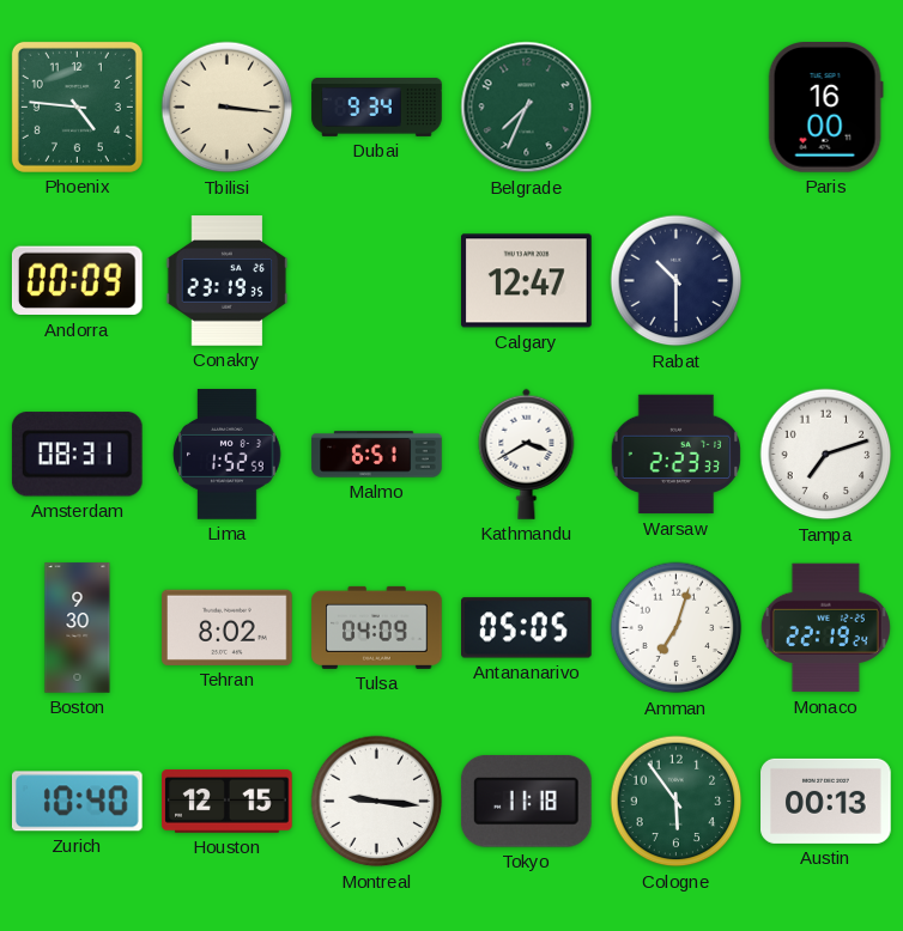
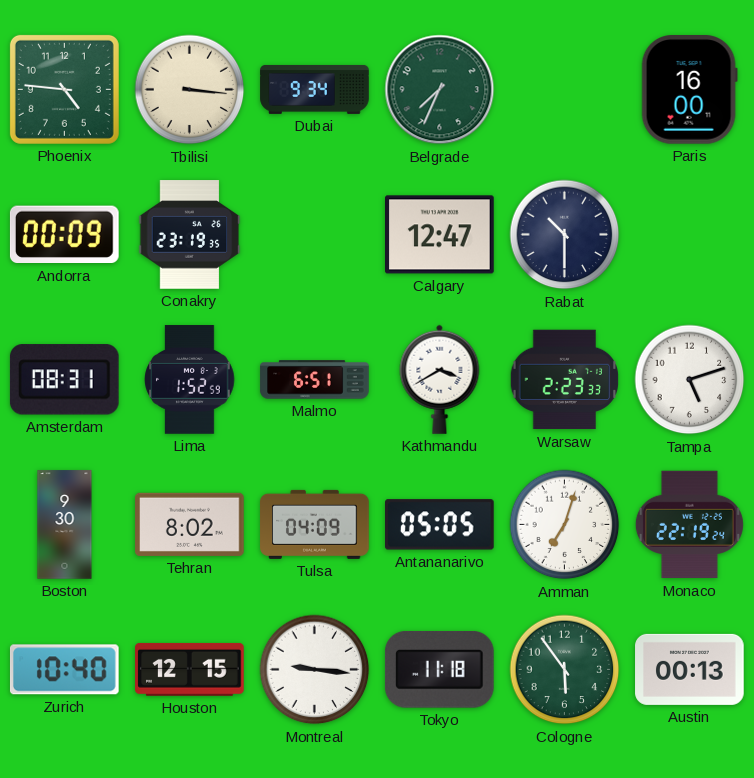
Tampa: 7:12 -> 5:12 (690, 380)
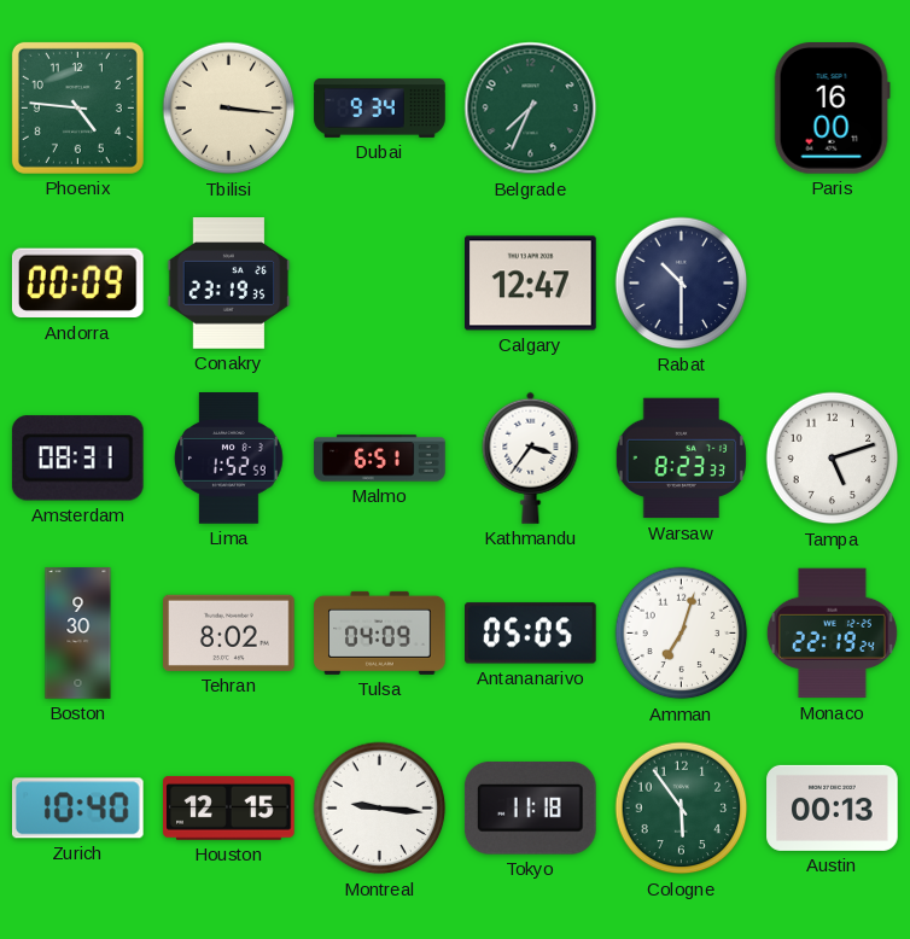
Kathmandu: 3:40 -> 3:36 (531, 457)
Warsaw: 2:23 -> 8:23 (681, 459)
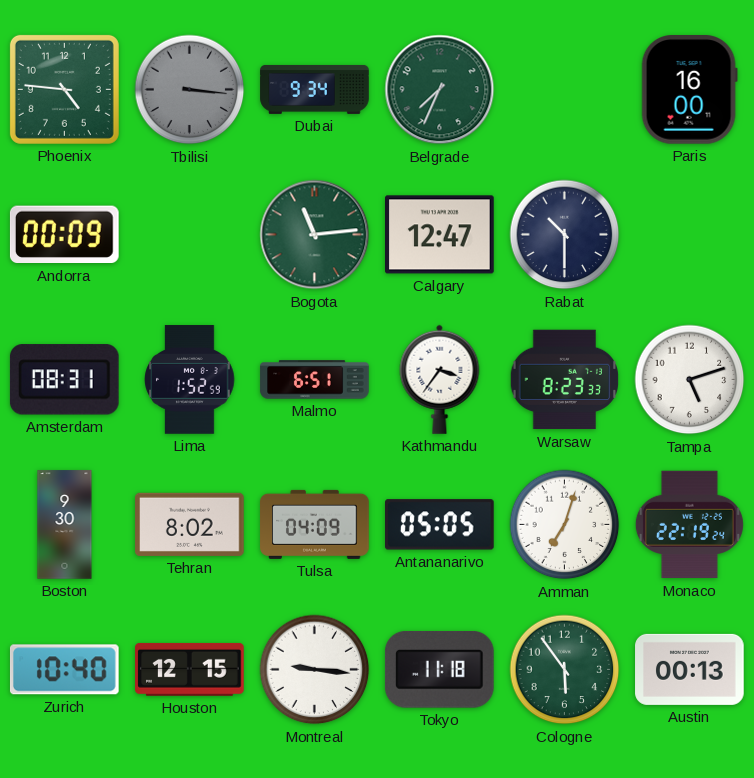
Tbilisi dial: cream -> grey (190, 90)
Conakry: 23:19 -> none (229, 284)
Bogota: none -> 11:14 (315, 235)
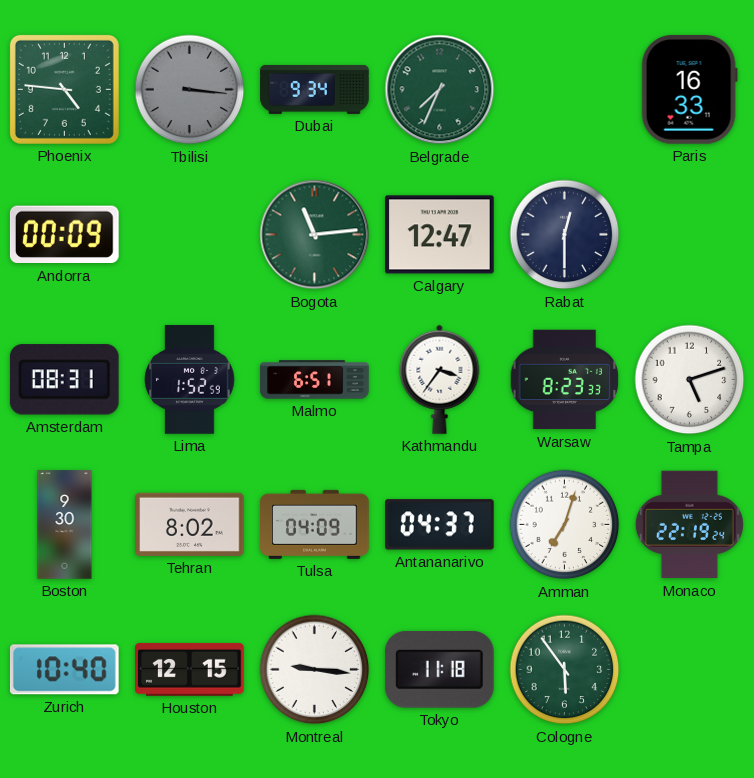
Paris: 16:00 -> 16:33 (689, 90)
Rabat: 10:30 -> 12:30 (565, 235)
Antananarivo: 05:05 -> 04:37 (440, 525)
Austin: 00:13 -> none (690, 669)
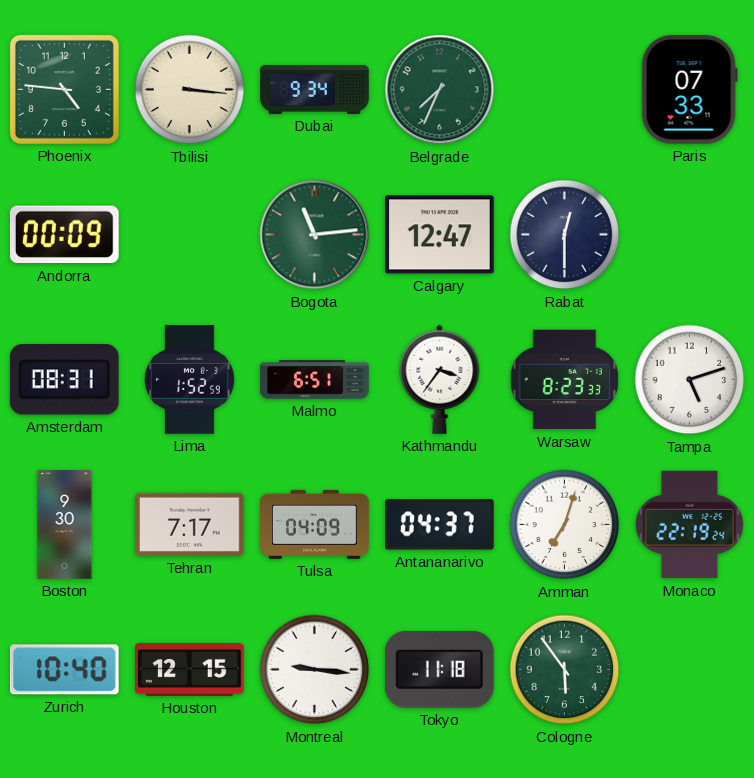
Tbilisi dial: grey -> cream (190, 90)
Paris: 16:33 -> 07:33 (689, 90)
Tehran: 8:02 -> 7:17 (190, 524)
